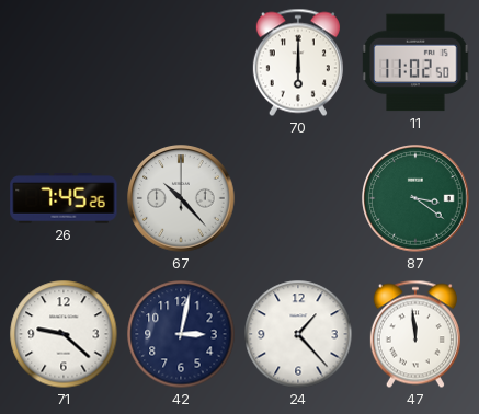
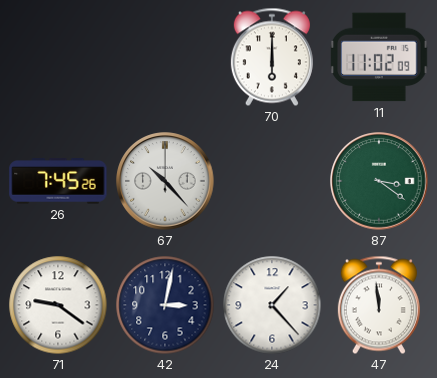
11: 11:02:50 -> 11:02:09 (379, 57)
71: 9:22 -> 9:21 (58, 305)
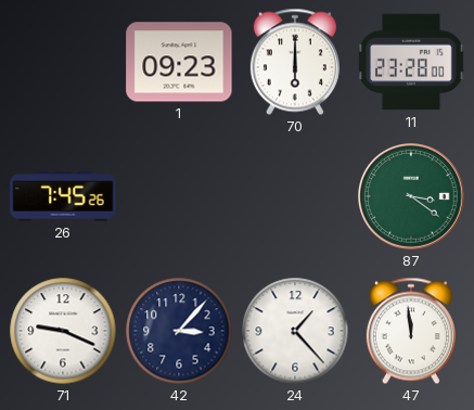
1: none -> 09:23 (179, 62)
11: 11:02 -> 23:28 (411, 62)
67: 10:23 -> none (165, 181)
71: 9:21 -> 9:19 (63, 331)
42: 3:02 -> 3:07 (179, 331)
